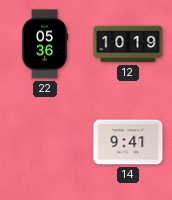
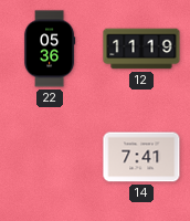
12: 10:19 -> 11:19 (141, 49)
14: 9:41 -> 7:41 (141, 157)
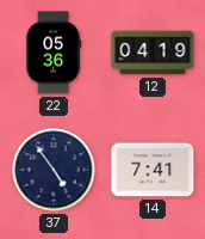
12: 11:19 -> 04:19 (153, 53)
37: none -> 4:54 (54, 170)
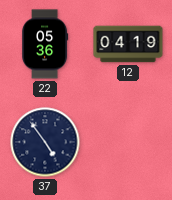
14: 7:41 -> none (153, 170)
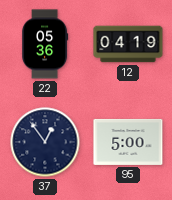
37: 4:54 -> 12:54 (45, 142)
95: none -> 5:00 (128, 142)
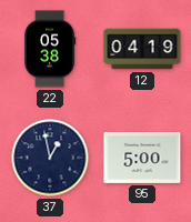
22: 05:36 -> 05:38 (51, 49)
37: 12:54 -> 12:58 (50, 158)
